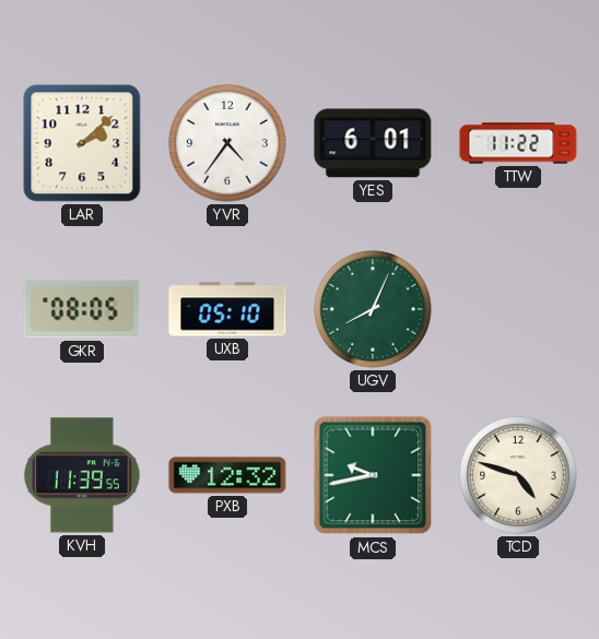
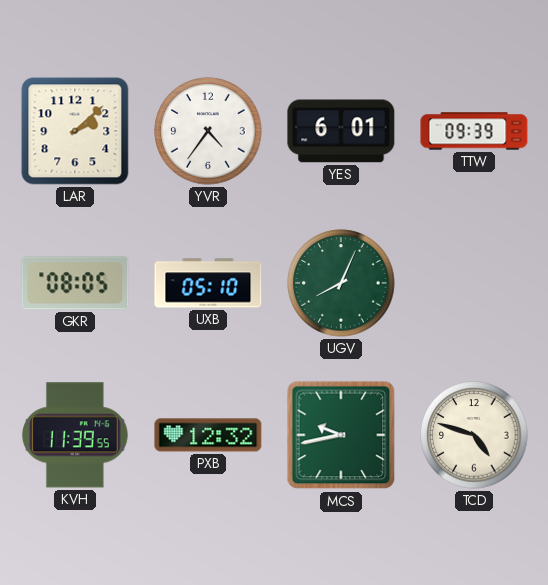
TTW: 11:22 -> 09:39 (474, 131)
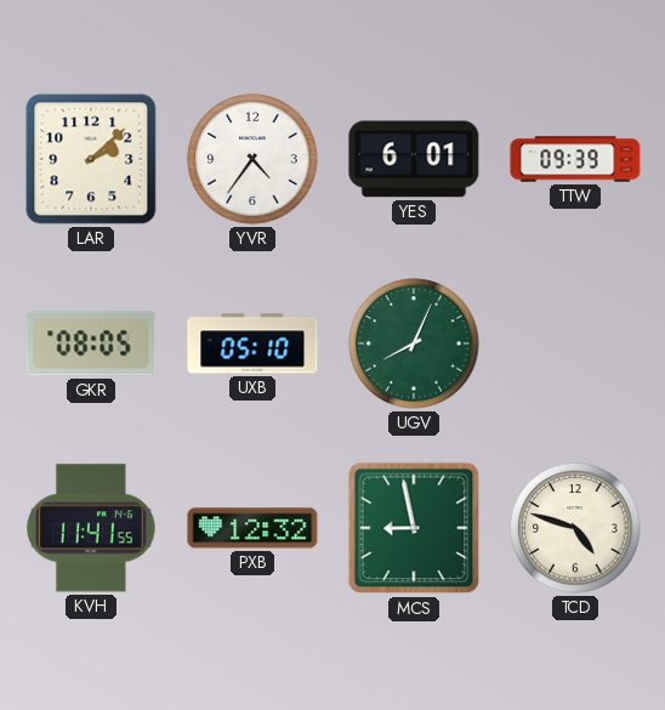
KVH: 11:39 -> 11:41 (91, 528)
MCS: 9:43 -> 8:58 (414, 528)
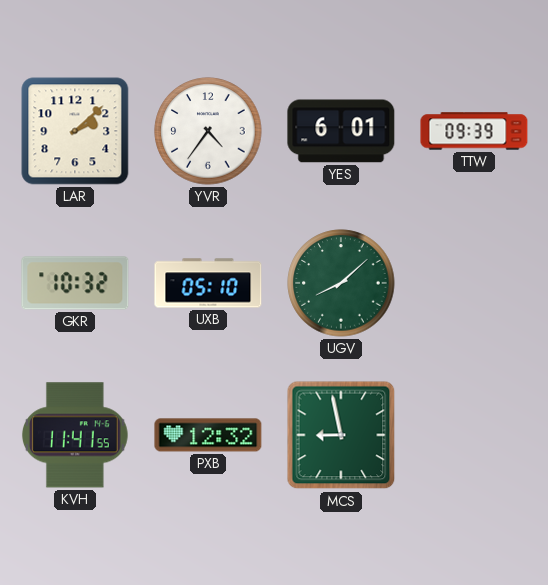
GKR: 08:05 -> 10:32 (75, 283)
UGV: 8:04 -> 8:08 (341, 283)
TCD: 4:48 -> none (575, 528)
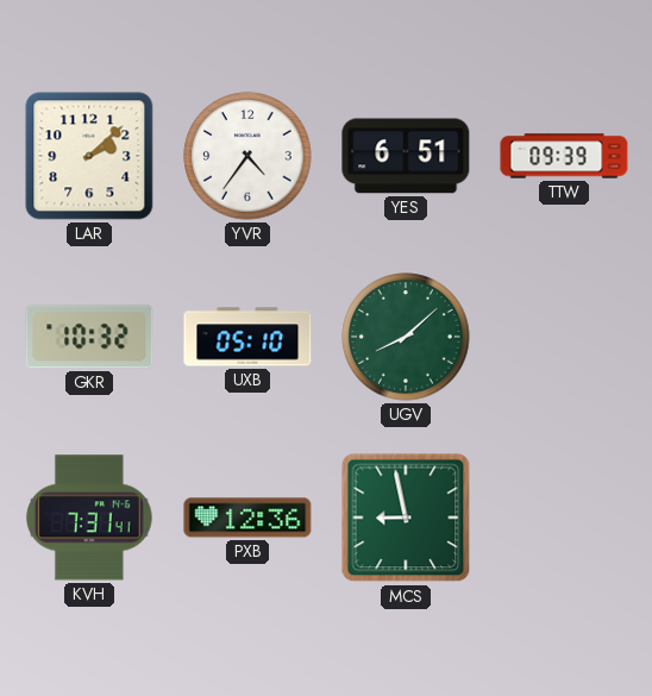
YES: 6:01 -> 6:51 (406, 156)
KVH: 11:41 -> 7:31 (89, 518)
PXB: 12:32 -> 12:36 (247, 518)
